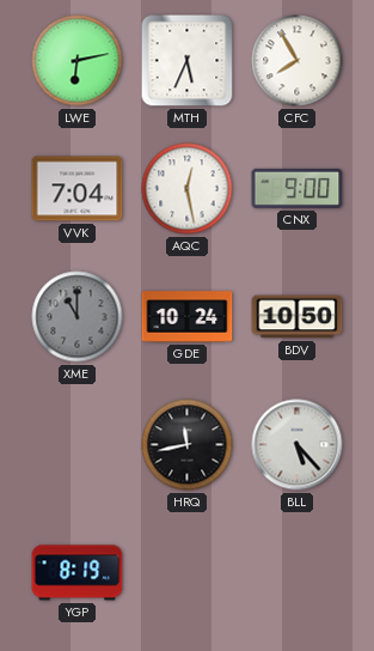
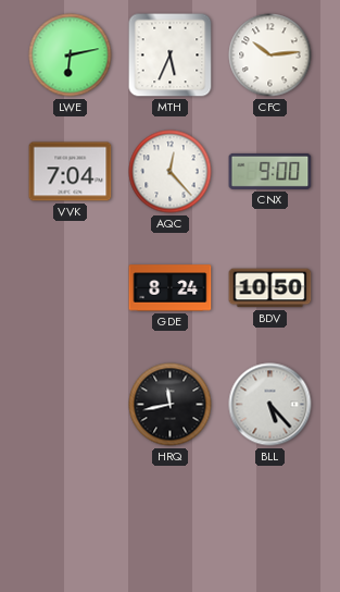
CFC: 7:55 -> 10:14 (270, 55)
AQC: 12:28 -> 12:23 (171, 172)
XME: 11:00 -> none (78, 317)
GDE: 10:24 -> 8:24 (171, 288)
YGP: 8:19 -> none (78, 573)
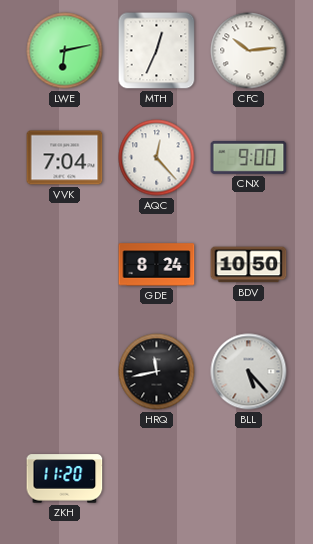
MTH: 5:34 -> 12:34 (157, 51)
ZKH: none -> 11:20 (65, 479)
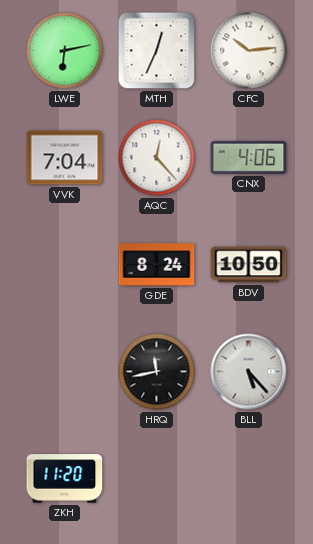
CNX: 9:00 -> 4:06 (249, 157)
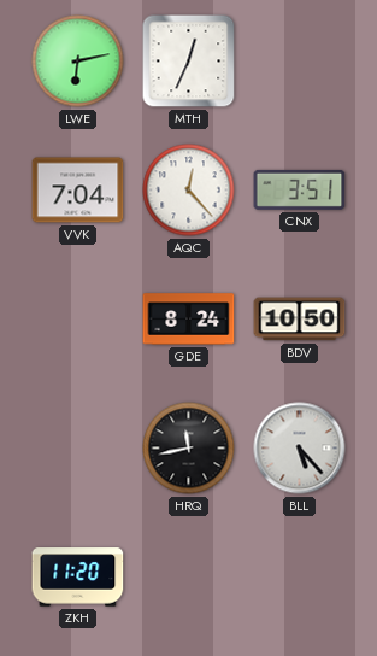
CFC: 10:14 -> none (249, 51)
CNX: 4:06 -> 3:51 (300, 189)
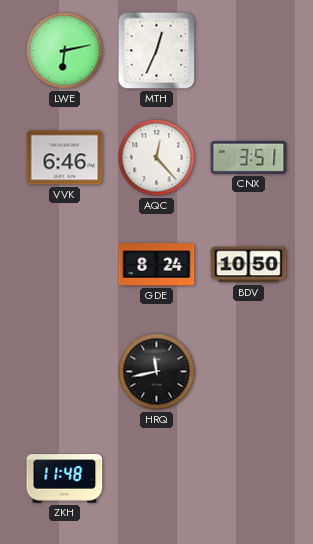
VVK: 7:04 -> 6:46 (65, 158)
BLL: 5:23 -> none (300, 449)
ZKH: 11:20 -> 11:48 (65, 479)
